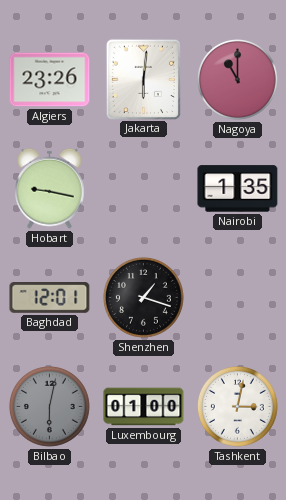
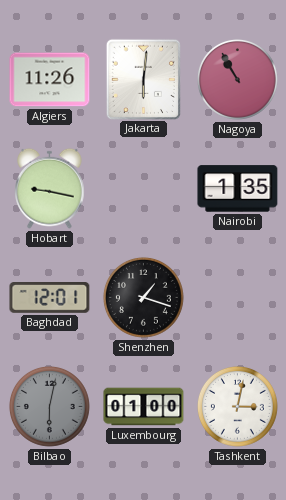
Algiers: 23:26 -> 11:26 (50, 80)
Nagoya: 11:00 -> 10:55 (237, 79)
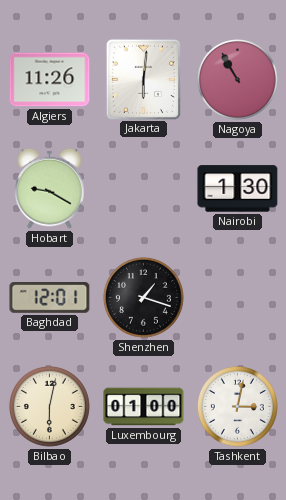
Hobart: 9:17 -> 9:20 (50, 188)
Nairobi: 1:35 -> 1:30 (238, 189)
Bilbao dial: grey -> cream (49, 406)
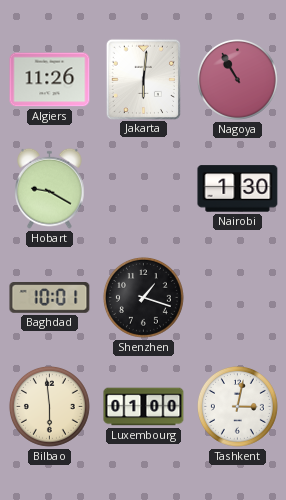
Baghdad: 12:01 -> 10:01 (50, 298)
Bilbao: 6:02 -> 5:59 (49, 406)
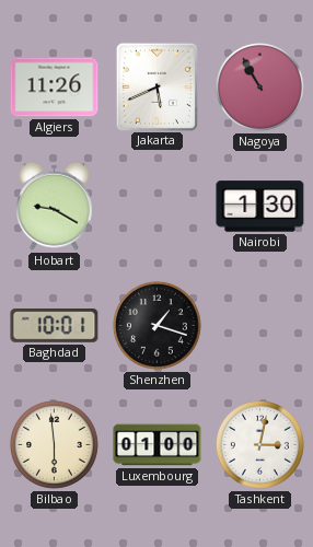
Jakarta: 6:01 -> 5:41 (156, 86)
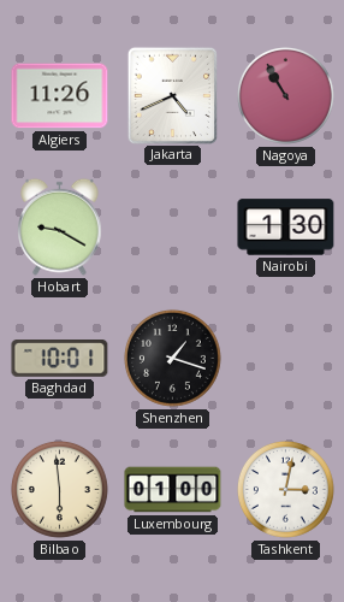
Jakarta: 5:41 -> 4:41 (172, 95)
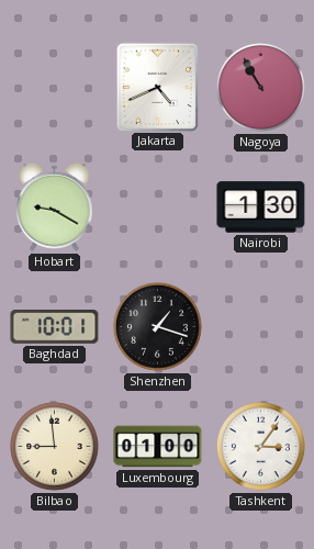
Algiers: 11:26 -> none (60, 96)
Bilbao: 5:59 -> 8:59 (54, 446)
Tashkent: 3:02 -> 3:06 (260, 446)
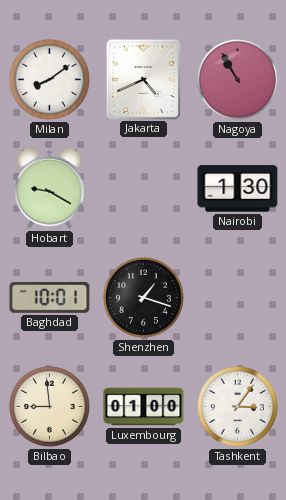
Milan: none -> 8:09 (49, 79)
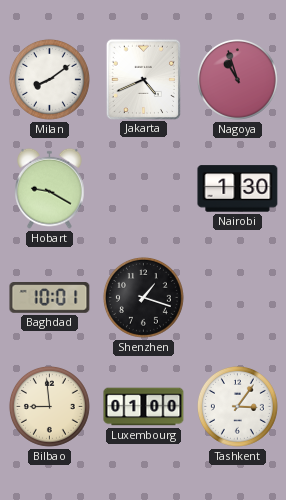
Nagoya: 10:55 -> 10:57 (237, 79)
